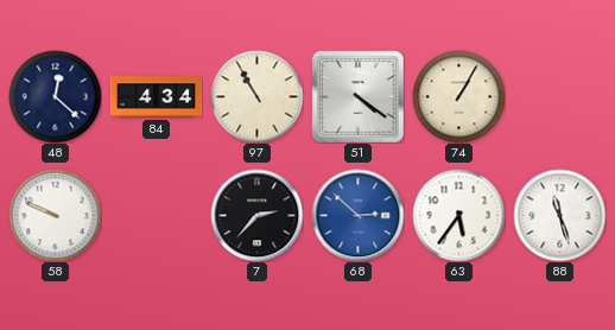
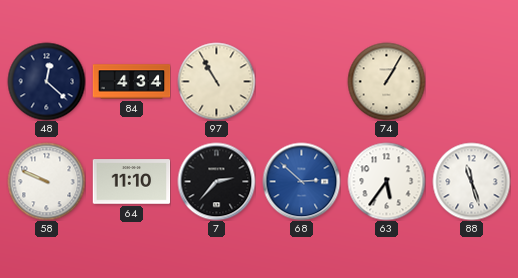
51: 4:21 -> none (357, 96)
64: none -> 11:10 (131, 182)
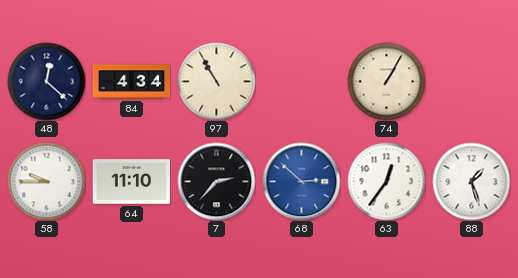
58: 9:49 -> 9:45 (46, 181)
63: 5:36 -> 12:36 (386, 181)
88: 11:27 -> 1:27 (471, 181)
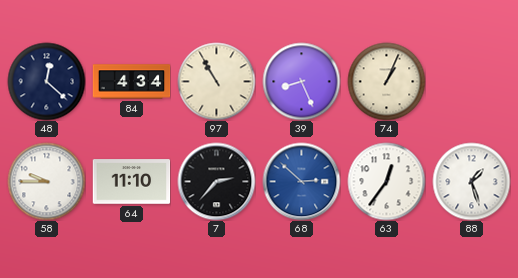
39: none -> 8:26 (301, 81)
74: 1:05 -> 1:04 (386, 81)
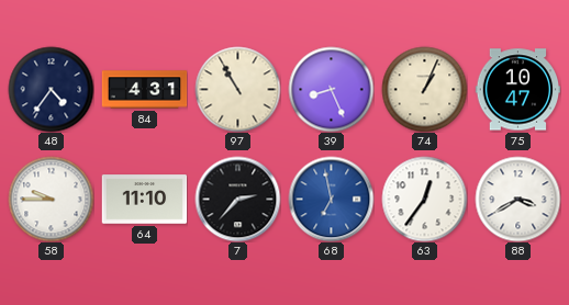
48: 12:22 -> 4:36 (51, 89)
84: 4:34 -> 4:31 (144, 90)
75: none -> 10:47 (517, 90)
68: 2:52 -> 6:58 (331, 199)
88: 1:27 -> 3:40 (517, 199)
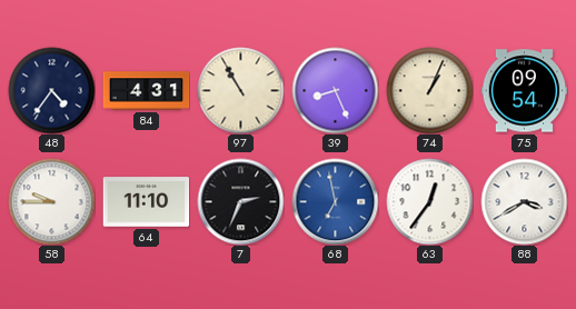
75: 10:47 -> 09:54 (524, 91)
7: 2:37 -> 2:34 (240, 201)
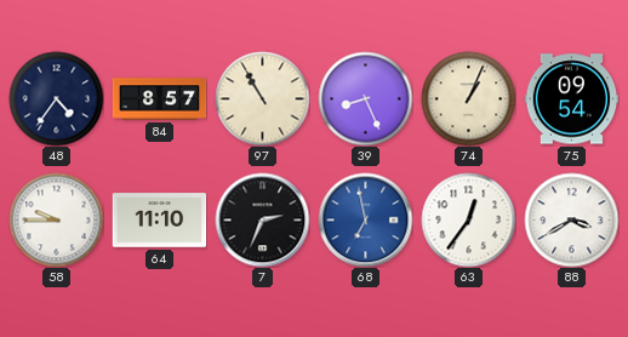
84: 4:31 -> 8:57 (159, 99)
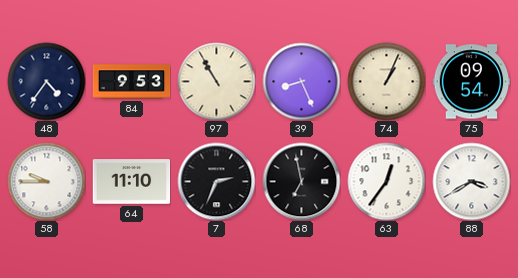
84: 8:57 -> 9:53 (131, 82)
68 dial: blue -> black (301, 181)
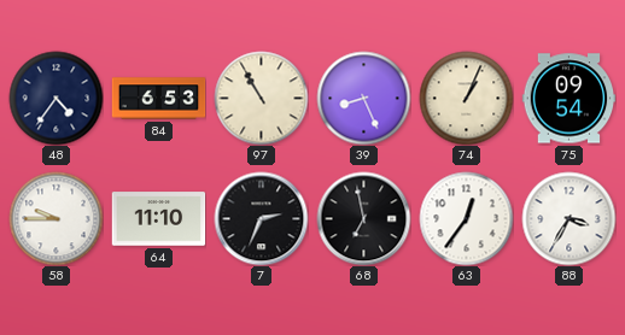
84: 9:53 -> 6:53 (158, 99)
88: 3:40 -> 3:35 (568, 218)
